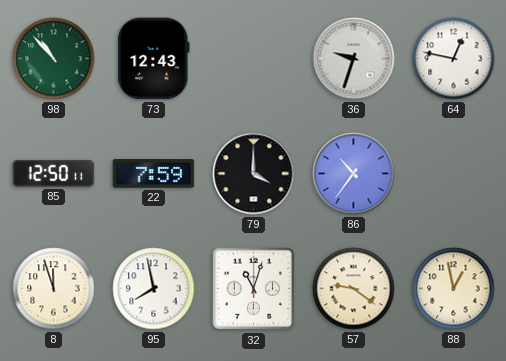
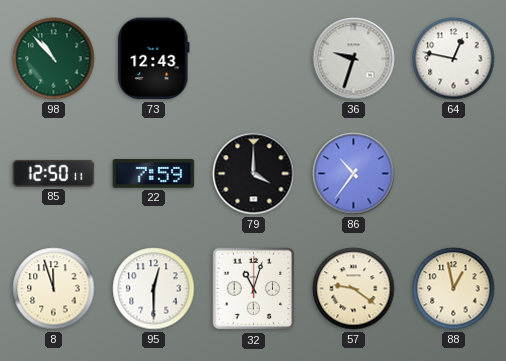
95: 7:58 -> 12:30 (154, 289)
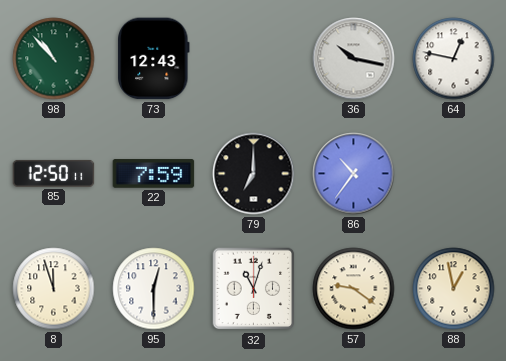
36: 9:33 -> 10:17 (354, 59)
79: 4:00 -> 7:00 (254, 174)
